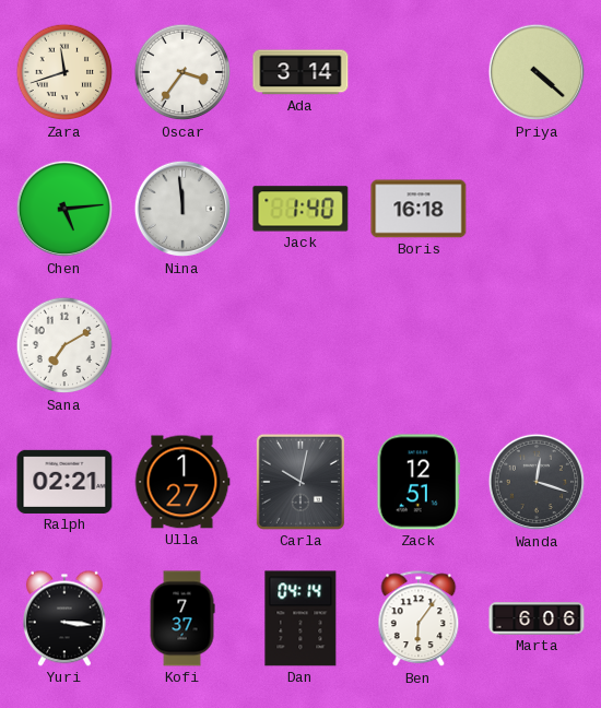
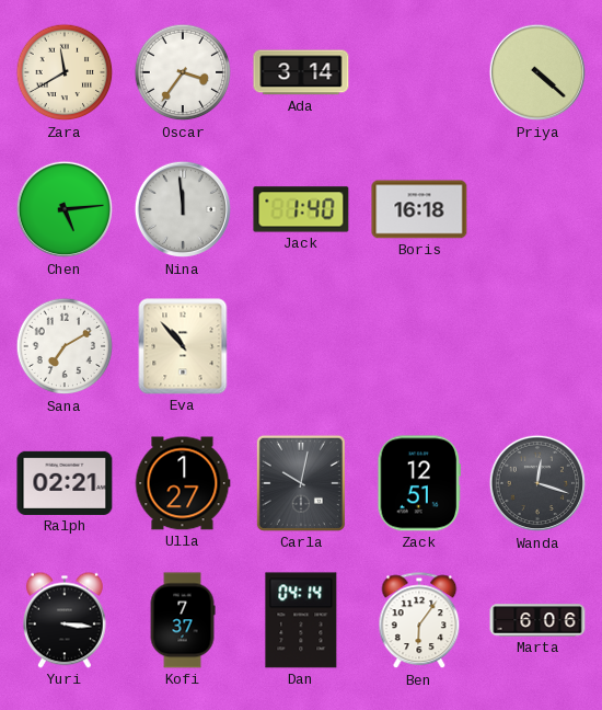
Zara: 11:42 -> 11:40 (65, 72)
Eva: none -> 10:53 (183, 346)
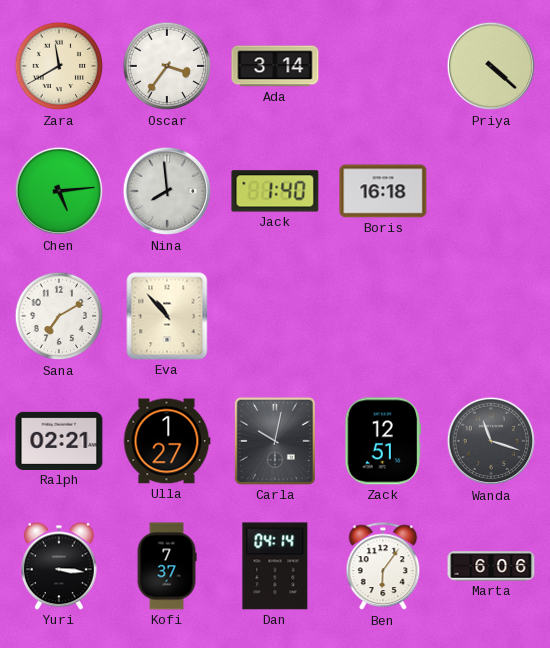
Nina: 11:59 -> 7:59 (167, 191)
Wanda: 12:18 -> 11:18 (491, 441)
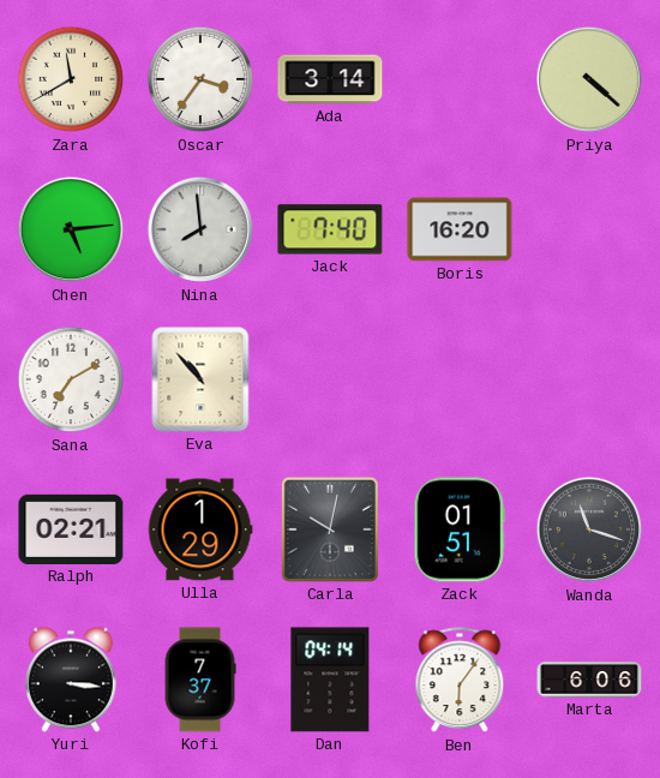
Jack: 1:40 -> 7:40 (330, 229)
Boris: 16:18 -> 16:20 (460, 229)
Ulla: 1:27 -> 1:29 (200, 529)
Zack: 12:51 -> 01:51 (458, 529)
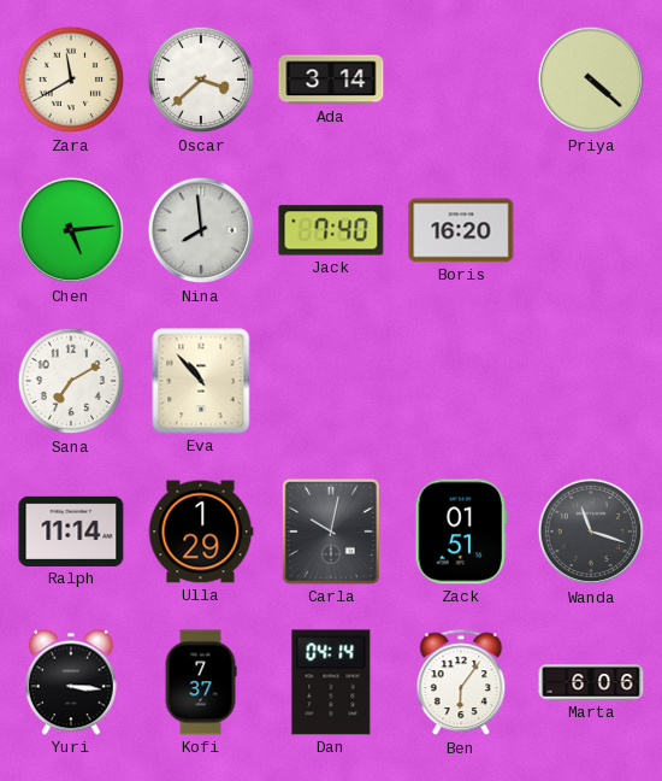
Oscar: 3:36 -> 3:38 (201, 80)
Ralph: 02:21 -> 11:14 (71, 532)
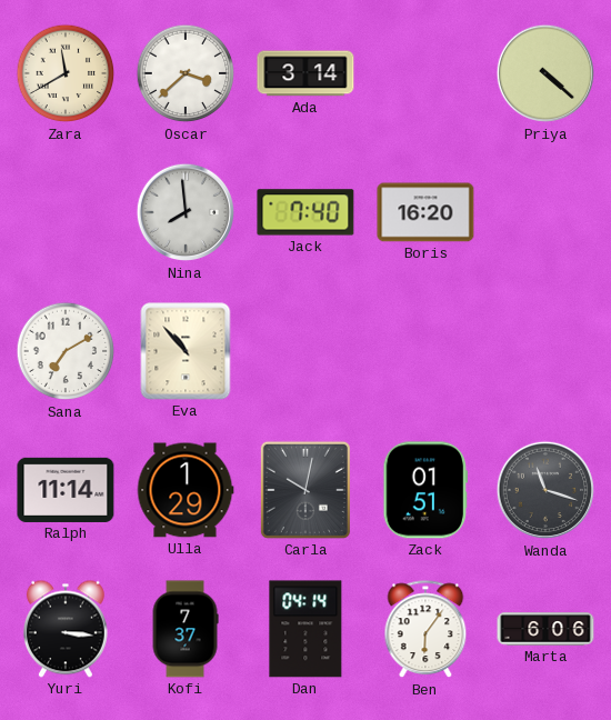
Chen: 5:14 -> none (71, 230)
